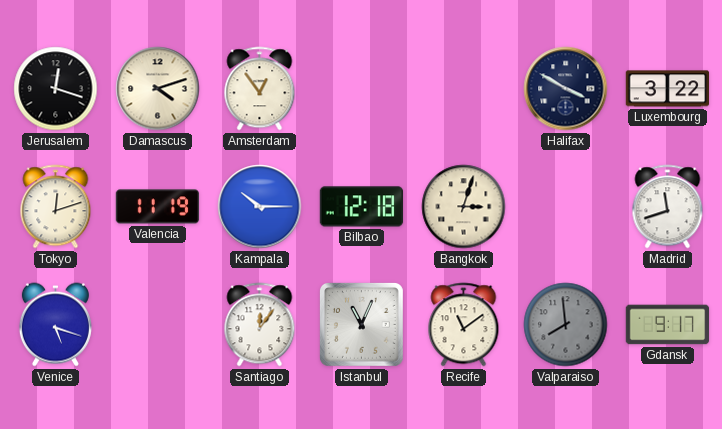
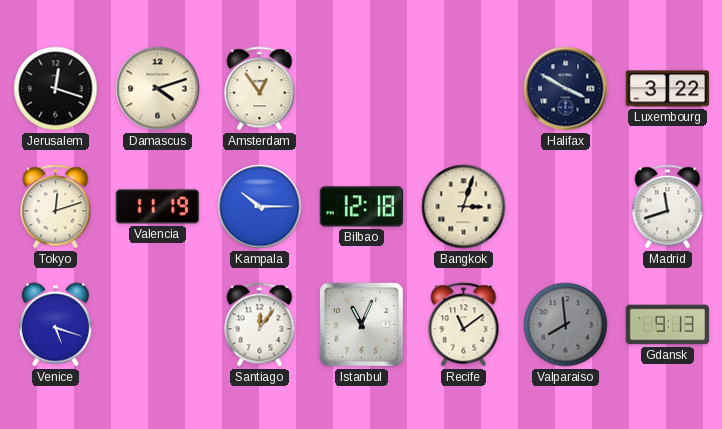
Gdansk: 9:17 -> 9:13 (668, 325)
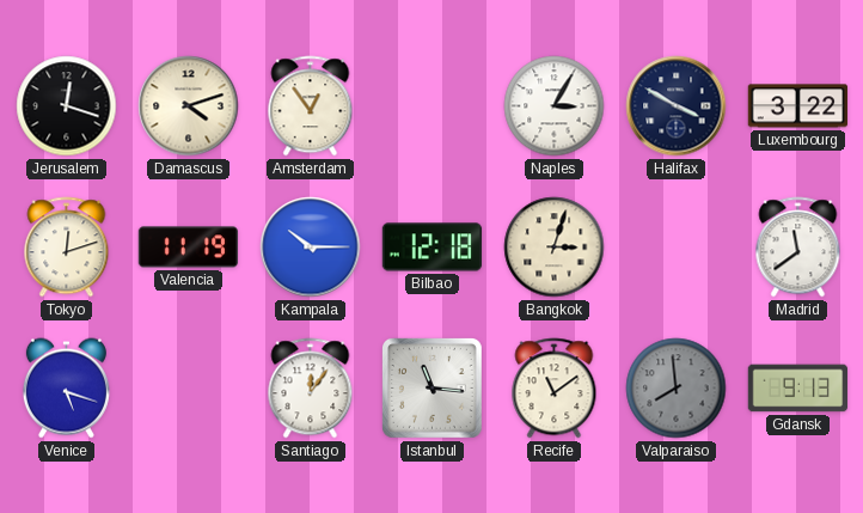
Naples: none -> 3:05 (555, 106)
Madrid: 11:42 -> 11:39 (798, 248)
Istanbul: 11:04 -> 11:16 (431, 387)
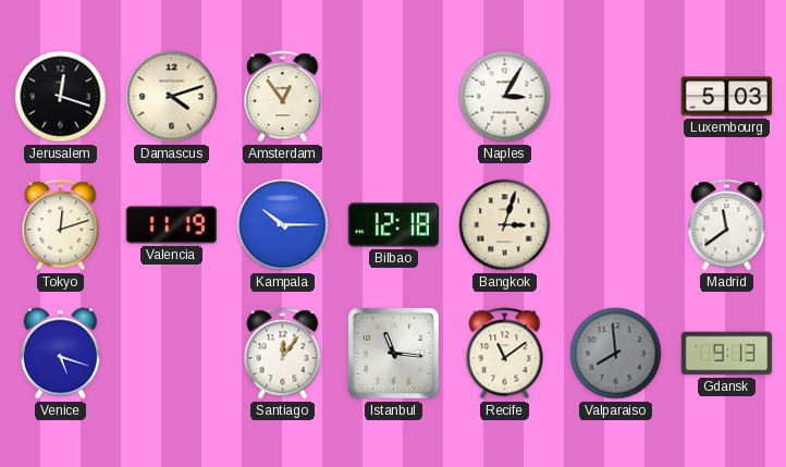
Halifax: 3:50 -> none (677, 106)
Luxembourg: 3:22 -> 5:03 (727, 97)
